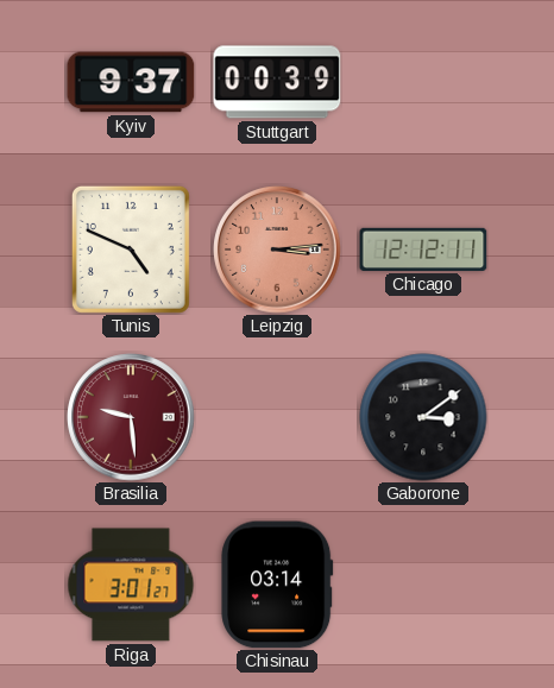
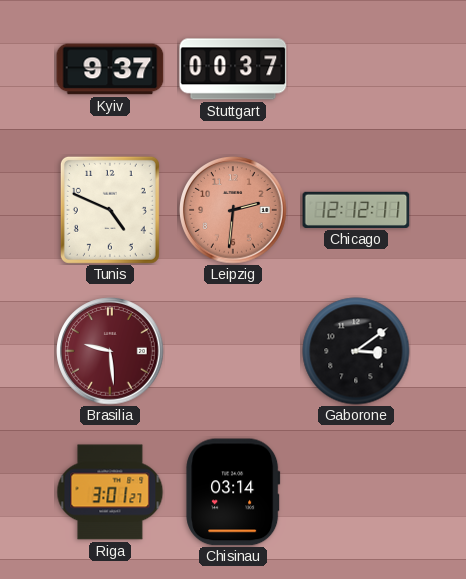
Stuttgart: 00:39 -> 00:37 (233, 69)
Leipzig: 3:14 -> 2:31 (233, 210)
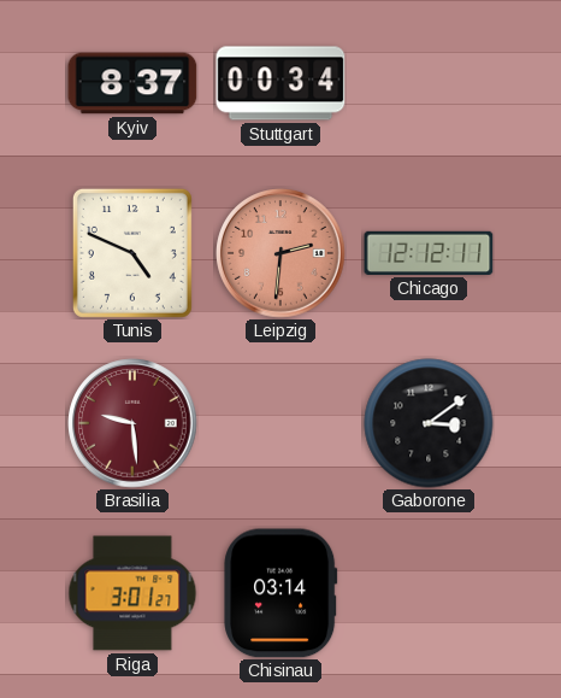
Kyiv: 9:37 -> 8:37 (132, 83)
Stuttgart: 00:37 -> 00:34 (280, 83)
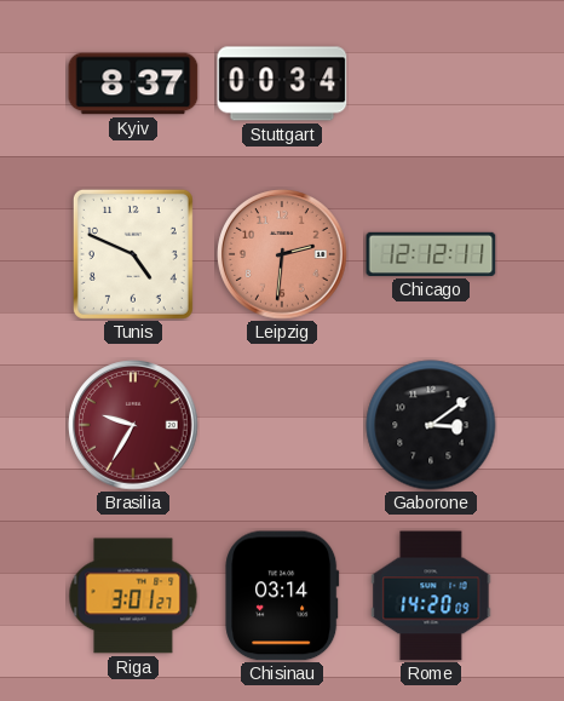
Brasilia: 9:29 -> 9:35 (133, 425)
Rome: none -> 14:20 (431, 596)
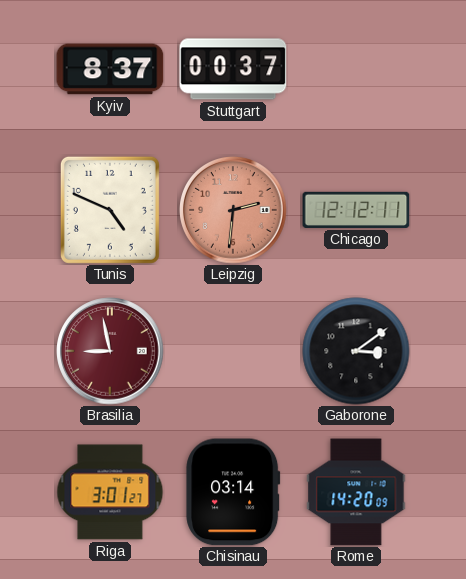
Stuttgart: 00:34 -> 00:37 (233, 69)
Brasilia: 9:35 -> 8:58 (110, 351)
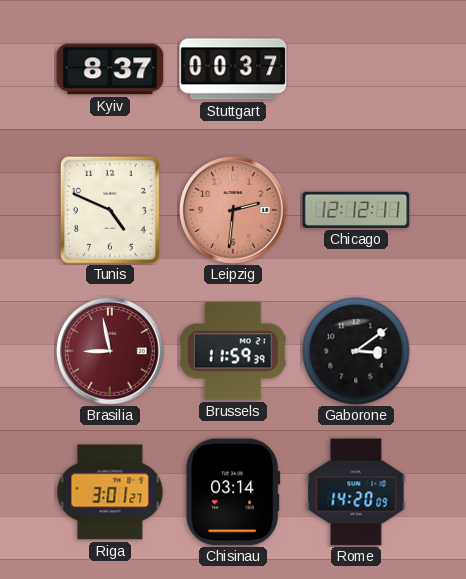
Brussels: none -> 11:59 (233, 351)
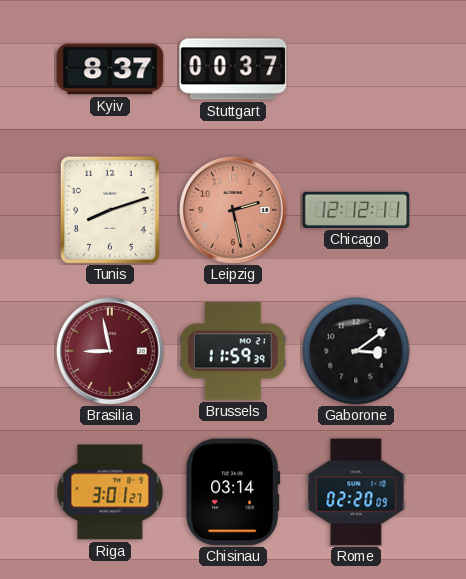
Tunis: 4:49 -> 8:12 (110, 210)
Leipzig: 2:31 -> 2:28 (233, 210)
Rome: 14:20 -> 02:20 (356, 492)
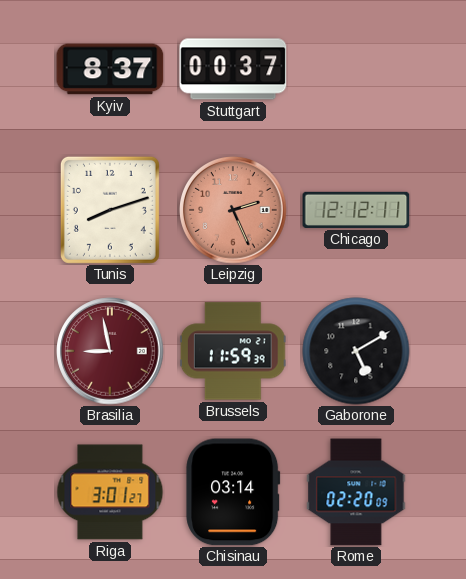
Leipzig: 2:28 -> 2:26 (233, 210)
Gaborone: 3:09 -> 5:10 (356, 351)
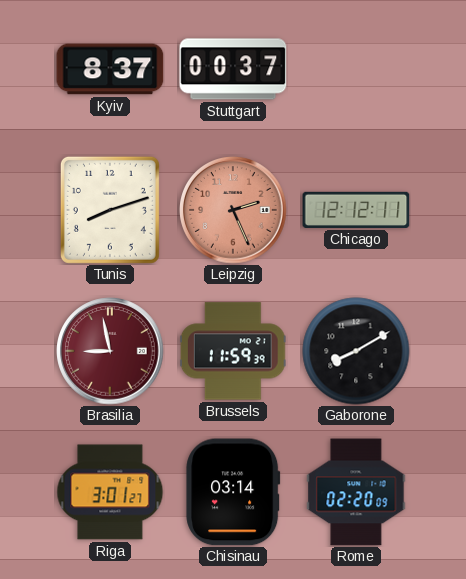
Gaborone: 5:10 -> 8:10 (356, 351)
